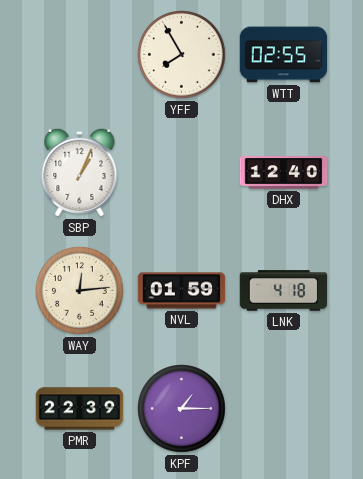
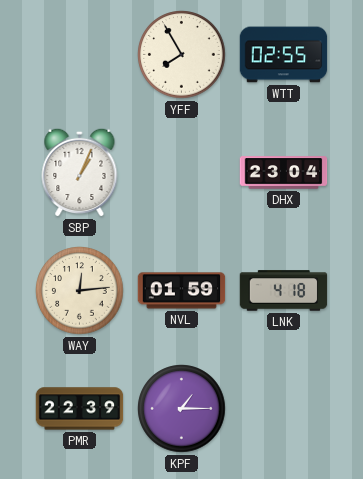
DHX: 12:40 -> 23:04 (284, 173)
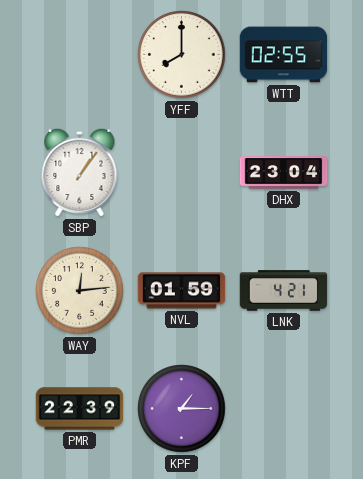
YFF: 7:55 -> 8:00 (182, 55)
SBP: 1:04 -> 1:06 (80, 172)
LNK: 4:18 -> 4:21 (284, 291)
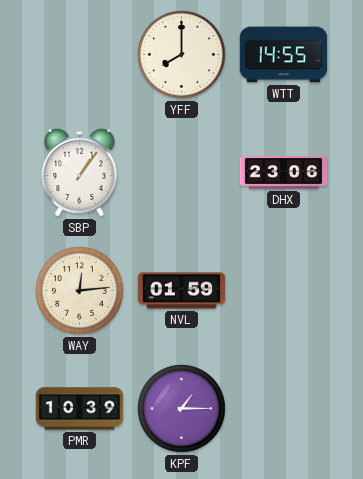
WTT: 02:55 -> 14:55 (284, 55)
DHX: 23:04 -> 23:06 (284, 173)
LNK: 4:21 -> none (284, 291)
PMR: 22:39 -> 10:39 (80, 409)
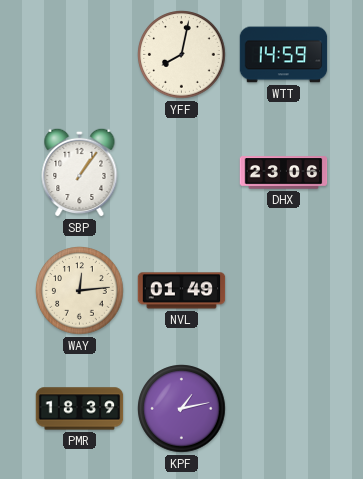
YFF: 8:00 -> 8:02 (182, 55)
WTT: 14:55 -> 14:59 (284, 55)
NVL: 01:59 -> 01:49 (182, 291)
PMR: 10:39 -> 18:39 (80, 409)
KPF: 1:15 -> 1:13 (182, 409)
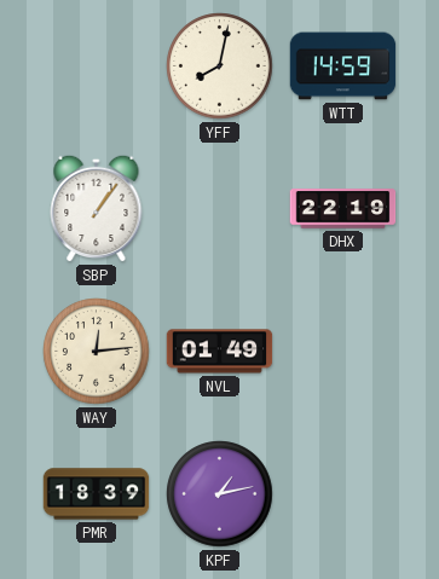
DHX: 23:06 -> 22:19 (343, 209)
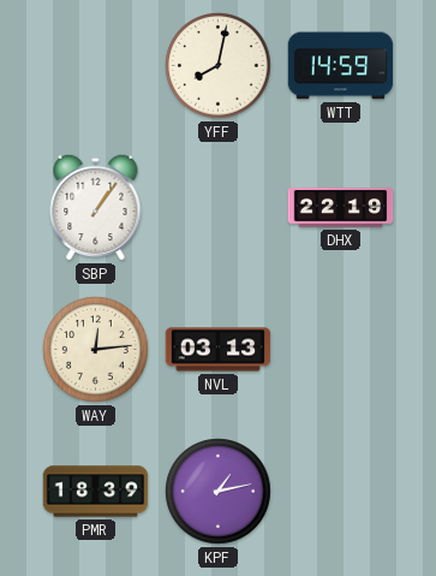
NVL: 01:49 -> 03:13 (219, 350)
